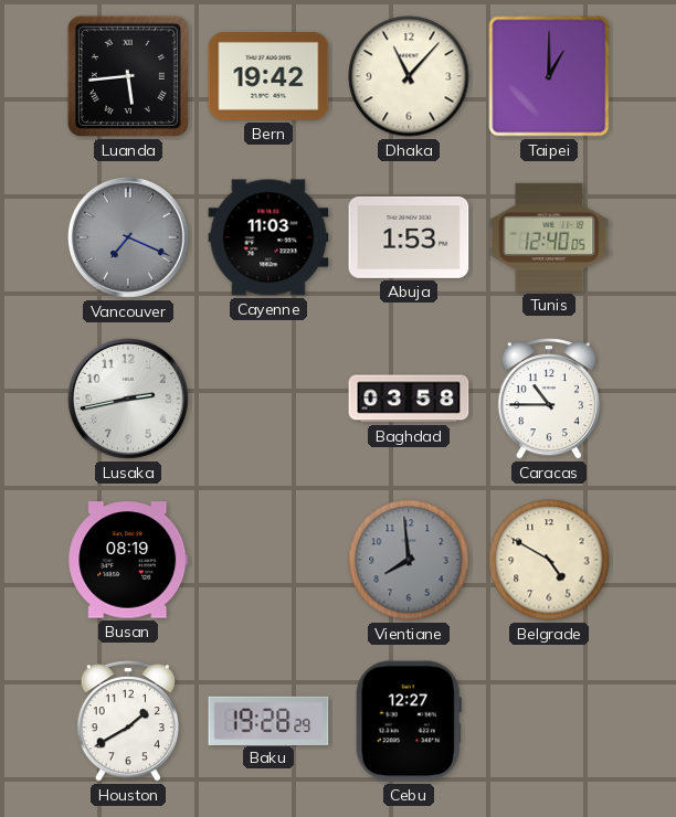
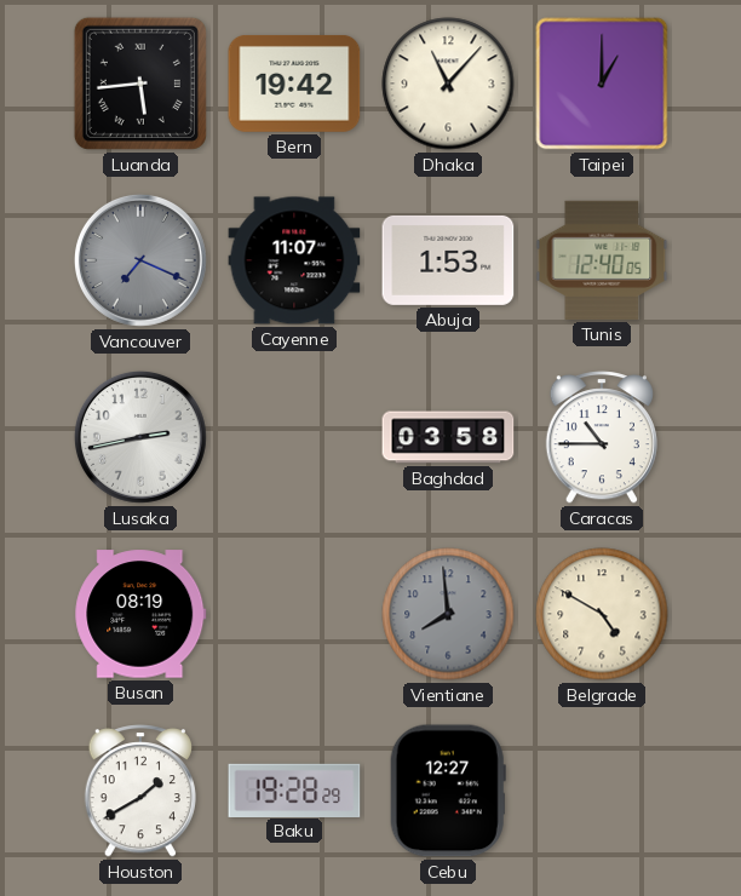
Cayenne: 11:03 -> 11:07 (294, 260)
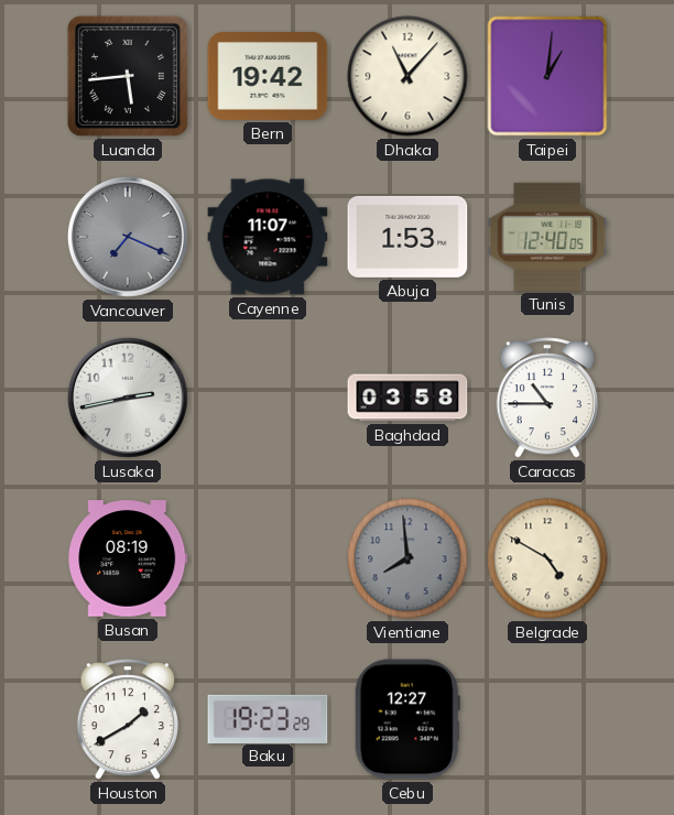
Taipei: 1:00 -> 1:01 (547, 76)
Baku: 19:28 -> 19:23 (268, 718)
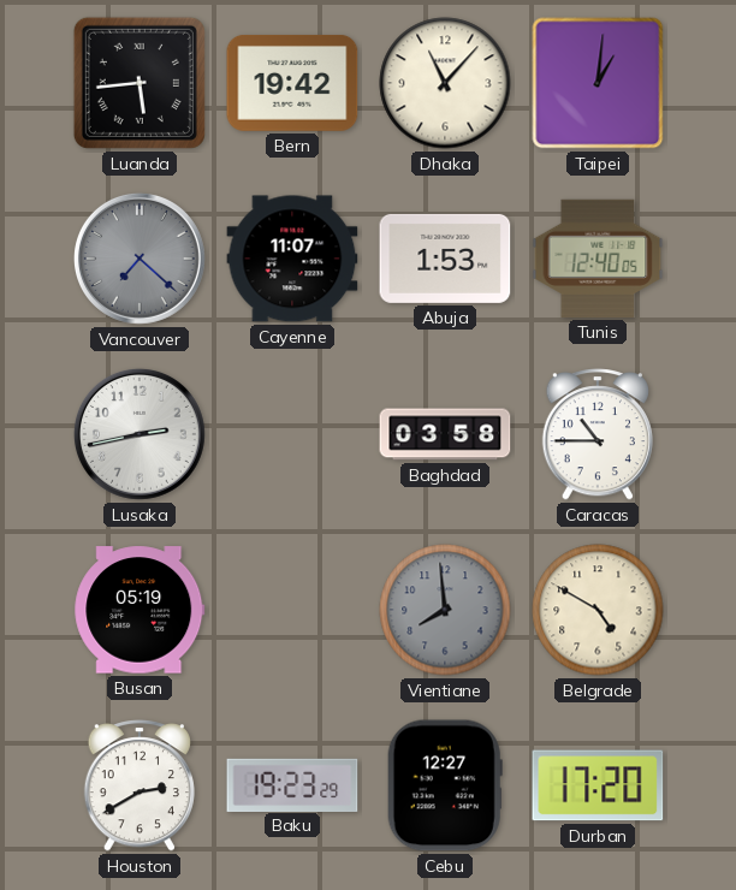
Vancouver: 7:19 -> 7:22 (140, 259)
Busan: 08:19 -> 05:19 (140, 610)
Houston: 1:40 -> 2:40 (138, 785)
Durban: none -> 17:20 (598, 785)
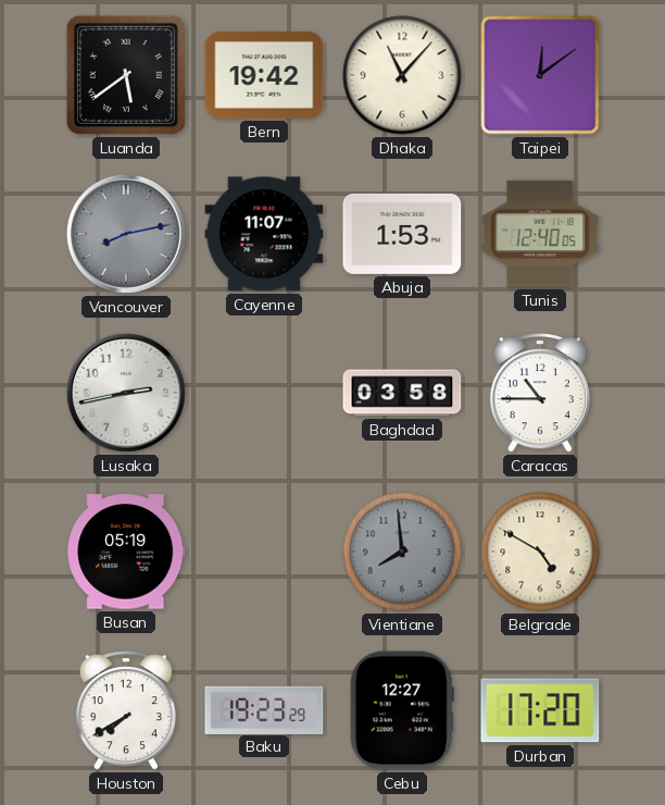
Luanda: 5:44 -> 5:39 (126, 75)
Taipei: 1:01 -> 12:09 (540, 75)
Vancouver: 7:22 -> 8:13 (126, 234)
Houston: 2:40 -> 7:40 (125, 710)
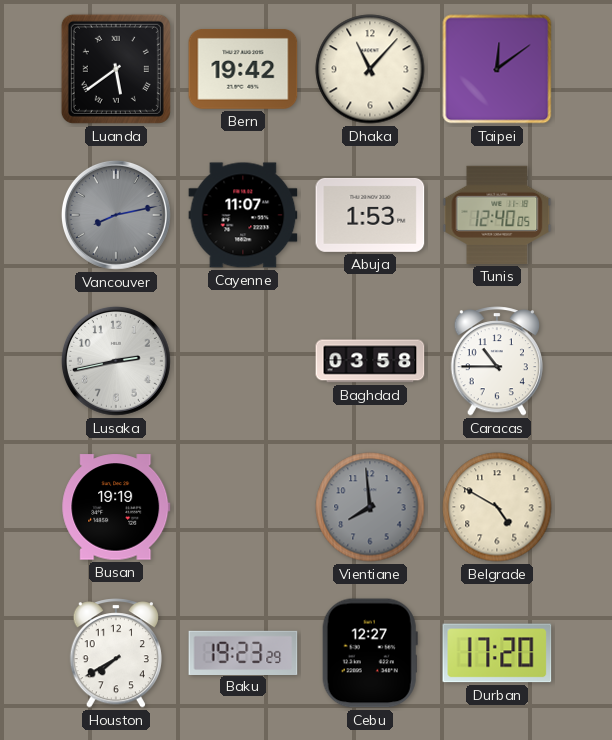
Busan: 05:19 -> 19:19 (116, 507)
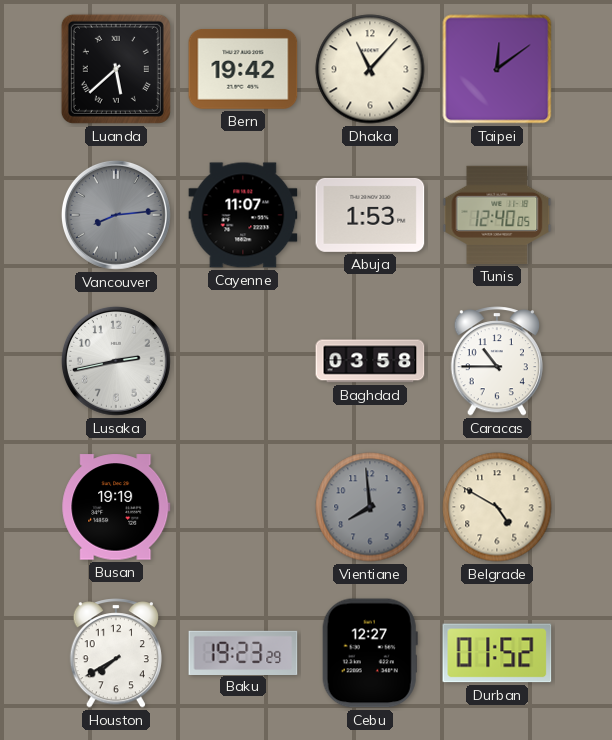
Luanda: 5:39 -> 5:38 (116, 69)
Vancouver: 8:13 -> 8:14 (116, 215)
Durban: 17:20 -> 01:52 (497, 653)
